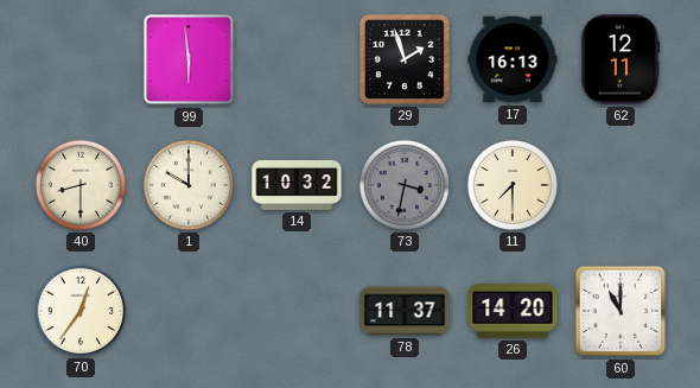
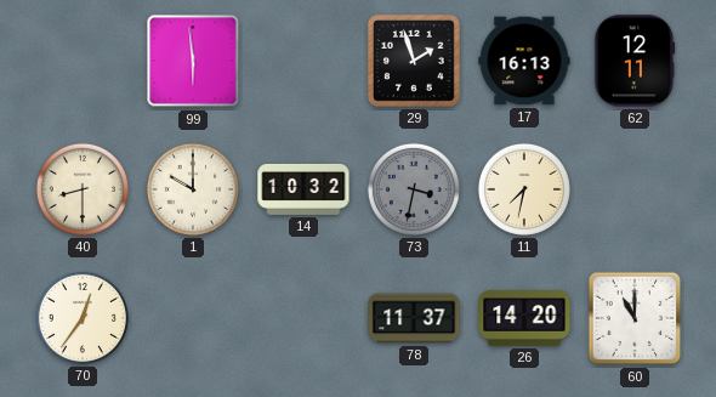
11: 7:30 -> 7:32 (524, 189)
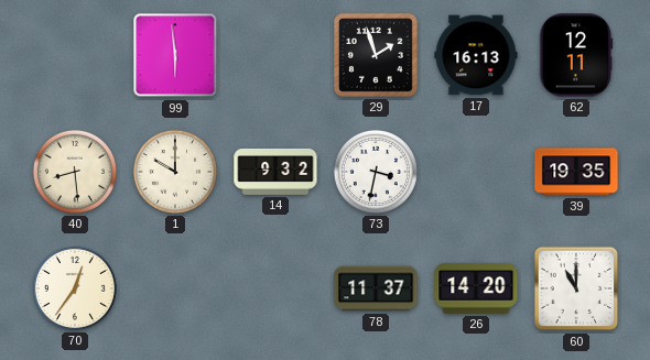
40: 8:30 -> 8:29 (75, 172)
14: 10:32 -> 9:32 (275, 172)
73 dial: grey -> white (376, 172)
11: 7:32 -> none (524, 189)
39: none -> 19:35 (576, 172)
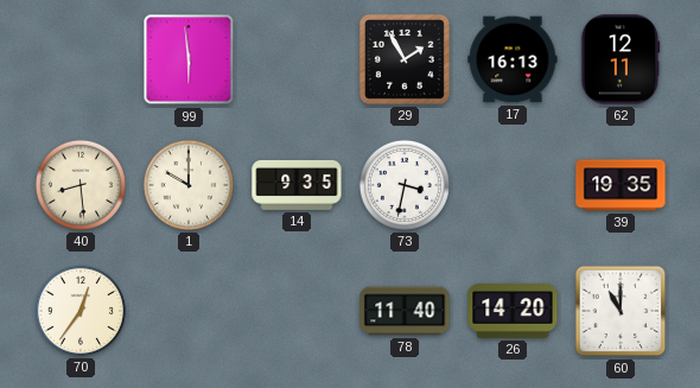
29: 1:57 -> 1:55 (405, 59)
14: 9:32 -> 9:35 (297, 185)
78: 11:37 -> 11:40 (405, 311)
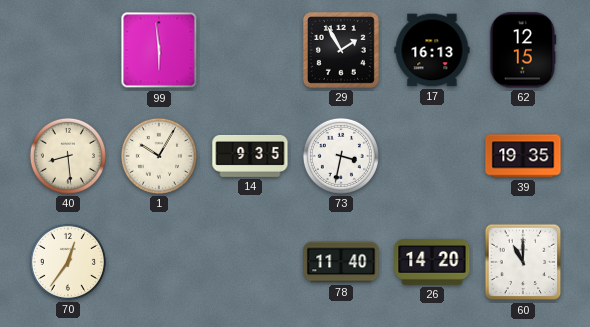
62: 12:11 -> 12:15 (523, 50)
1: 10:00 -> 10:05 (159, 156)
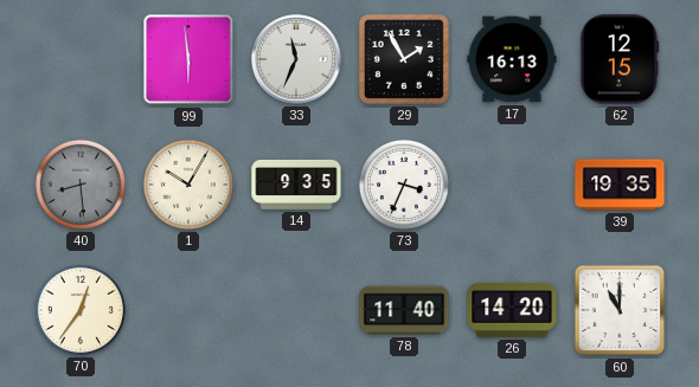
33: none -> 11:34 (296, 59)
40 dial: cream -> grey (81, 185)
73: 3:32 -> 3:34 (404, 185)
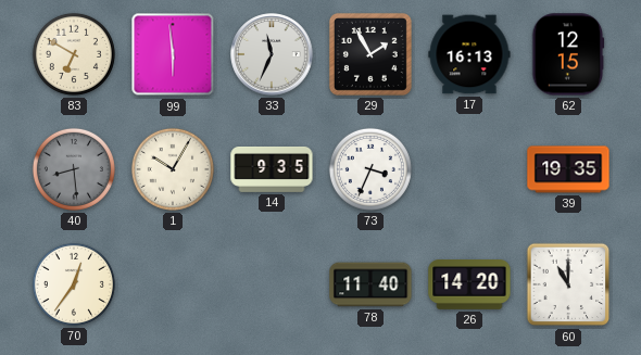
83: none -> 6:50 (74, 54)
